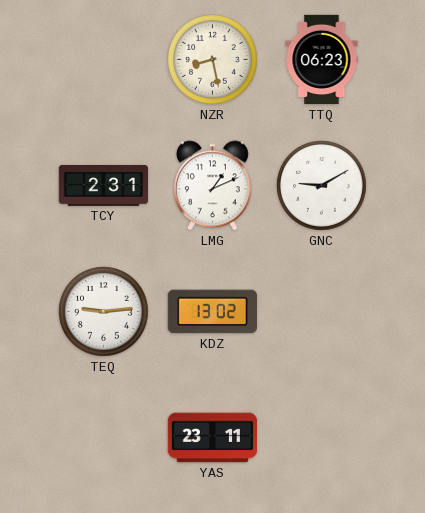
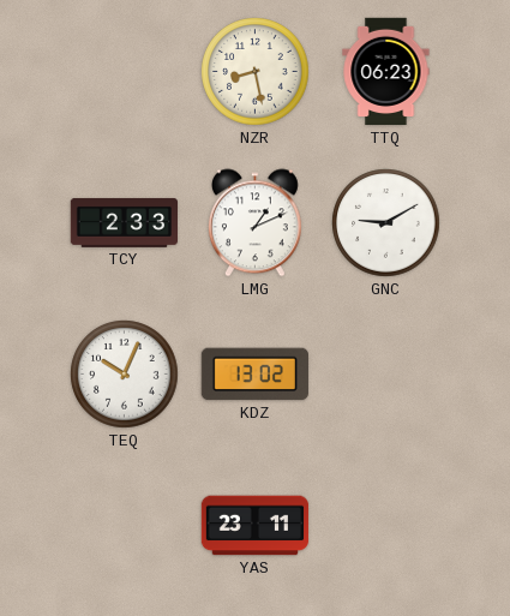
TCY: 2:31 -> 2:33 (125, 222)
TEQ: 9:14 -> 10:04 (125, 375)
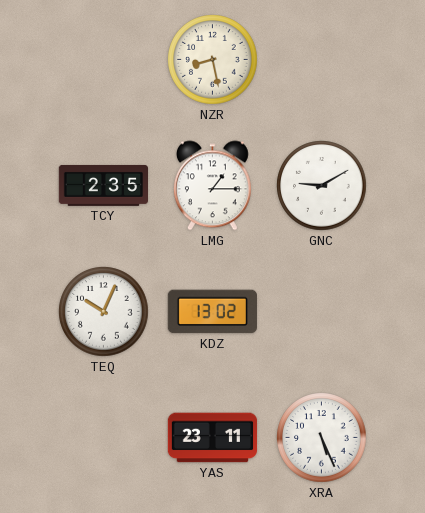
TTQ: 06:23 -> none (386, 72)
TCY: 2:33 -> 2:35 (104, 185)
LMG: 1:11 -> 1:15 (212, 186)
XRA: none -> 5:26 (322, 438)
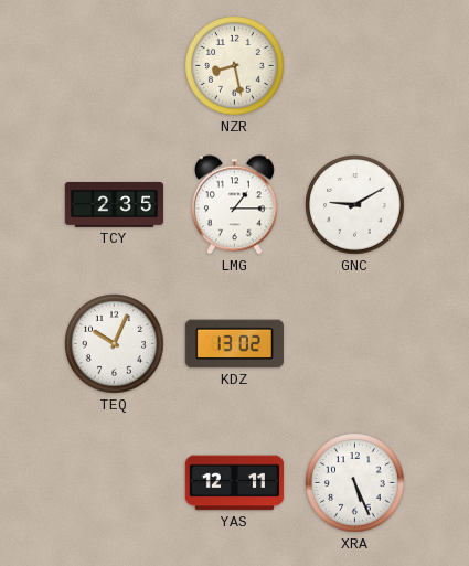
YAS: 23:11 -> 12:11 (235, 483)
